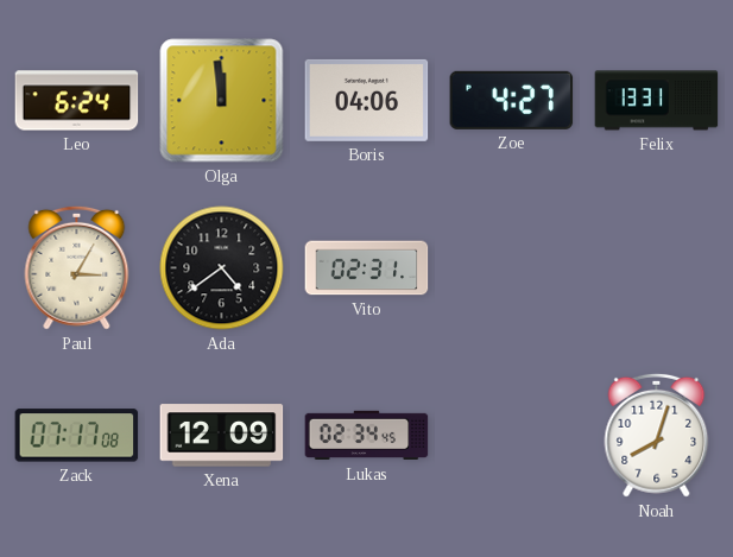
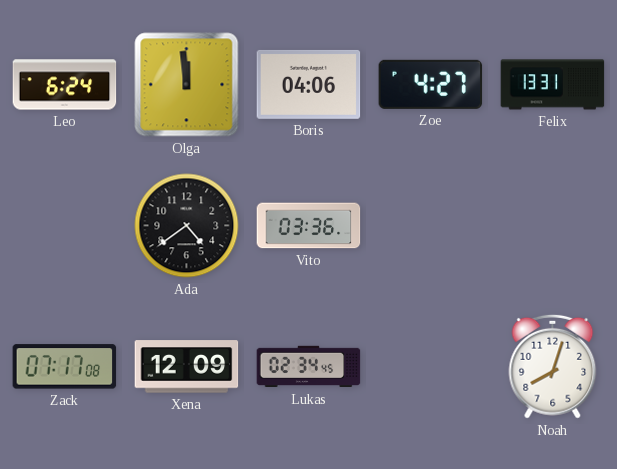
Paul: 3:05 -> none (77, 267)
Vito: 02:31 -> 03:36 (309, 226)
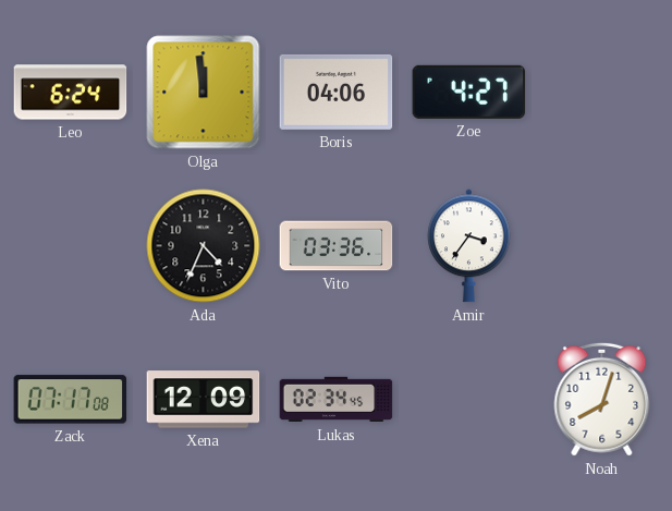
Felix: 13:31 -> none (553, 85)
Ada: 4:39 -> 4:34 (204, 246)
Amir: none -> 3:36 (469, 246)
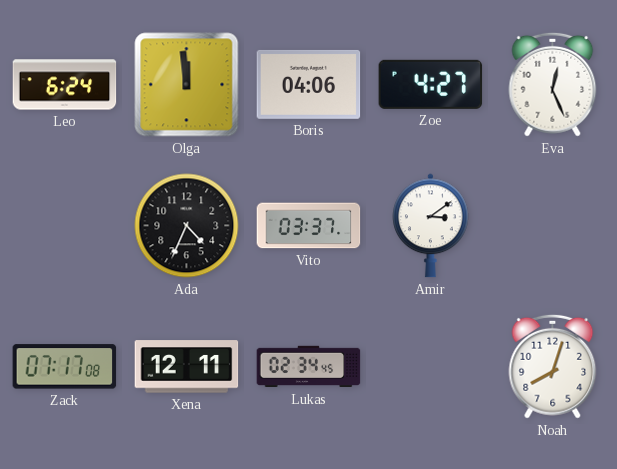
Eva: none -> 12:26 (553, 84)
Vito: 03:36 -> 03:37 (309, 226)
Amir: 3:36 -> 3:09 (431, 226)
Xena: 12:09 -> 12:11 (187, 367)
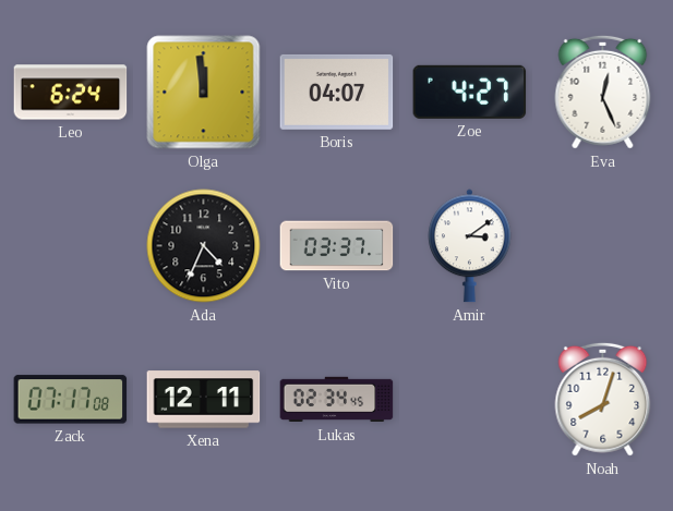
Boris: 04:06 -> 04:07 (337, 92)
